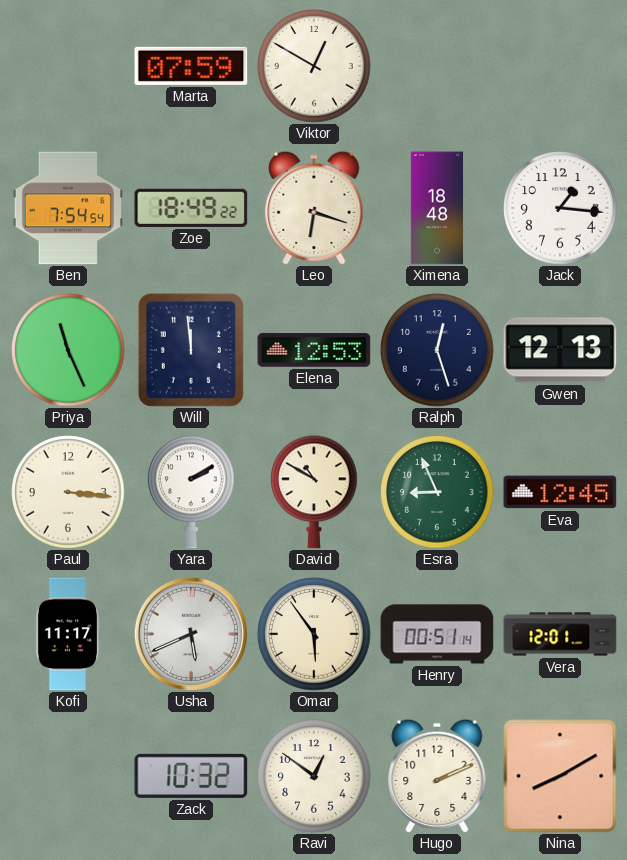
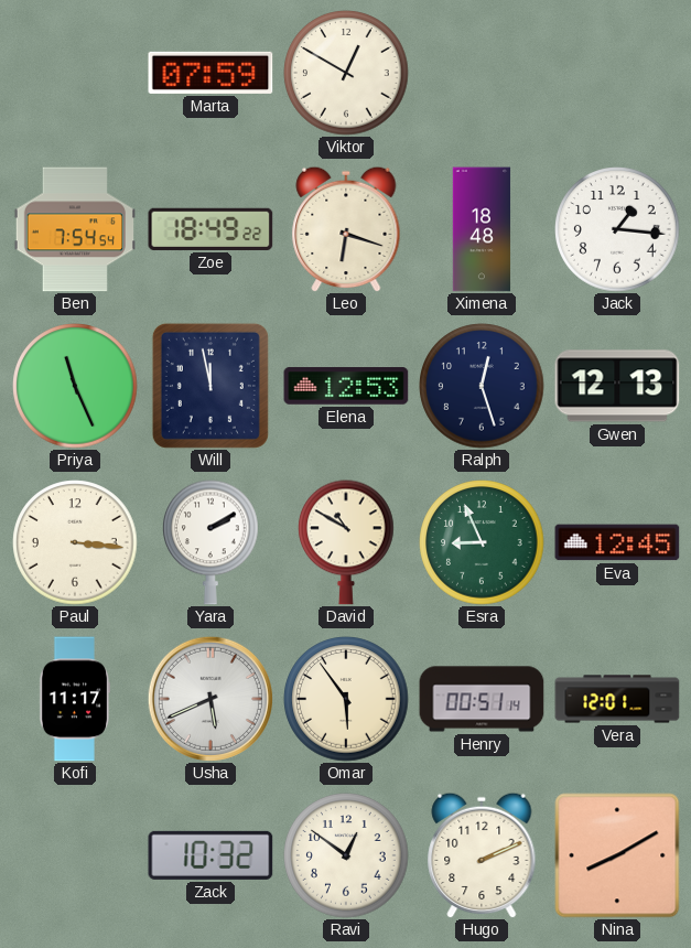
Will: 11:59 -> 11:58 (210, 386)
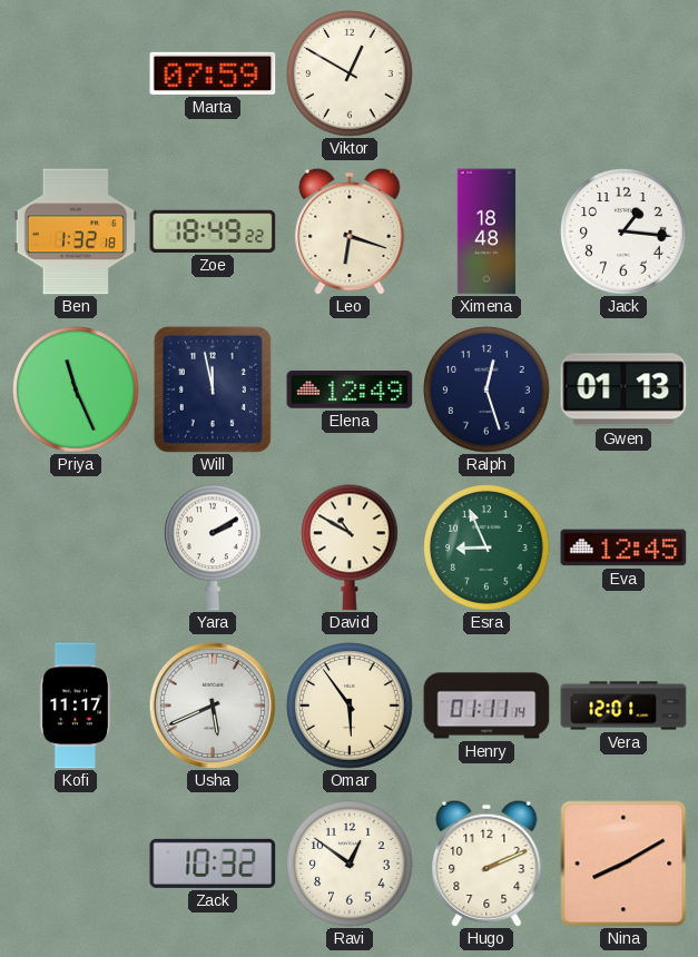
Ben: 7:54 -> 1:32 (76, 231)
Elena: 12:53 -> 12:49 (350, 389)
Gwen: 12:13 -> 01:13 (623, 389)
Paul: 3:16 -> none (75, 542)
Henry: 00:51 -> 01:11 (486, 706)
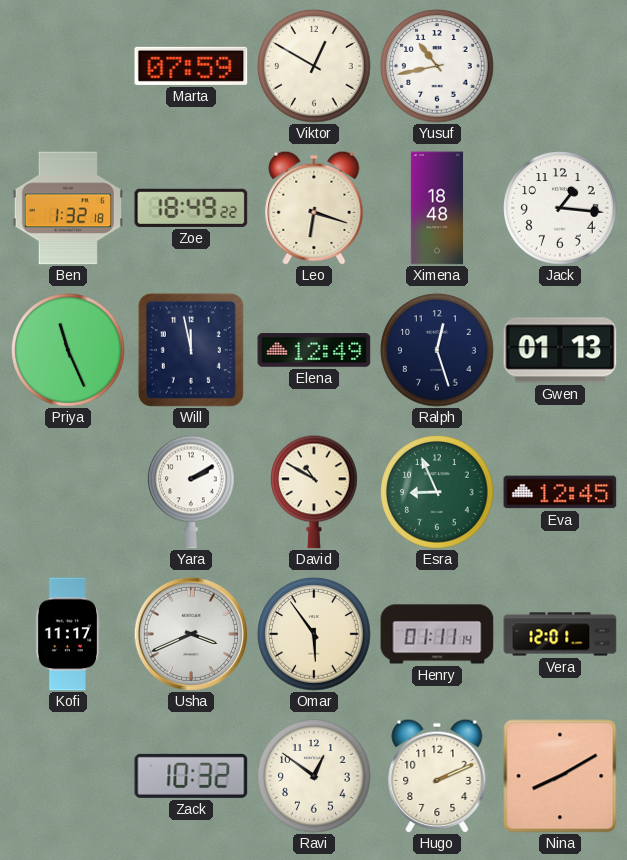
Yusuf: none -> 10:43 (437, 66)
Usha: 5:41 -> 3:41 (191, 634)
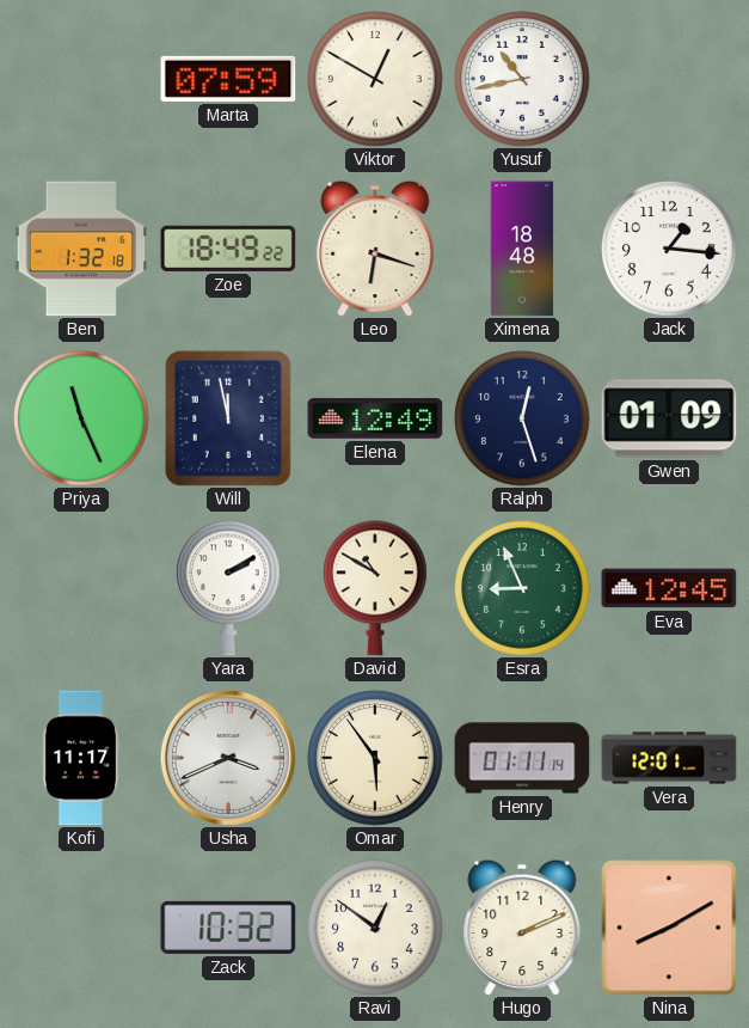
Gwen: 01:13 -> 01:09 (669, 418)
